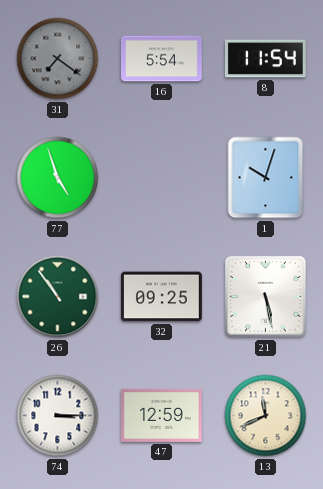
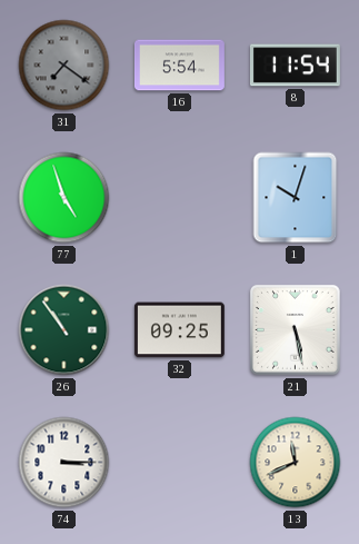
47: 12:59 -> none (161, 415)
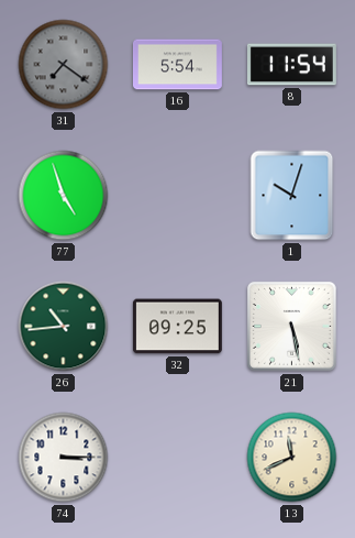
26: 10:54 -> 10:44 (64, 327)
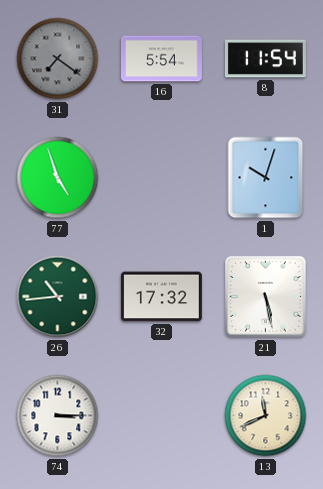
32: 09:25 -> 17:32 (161, 297)
